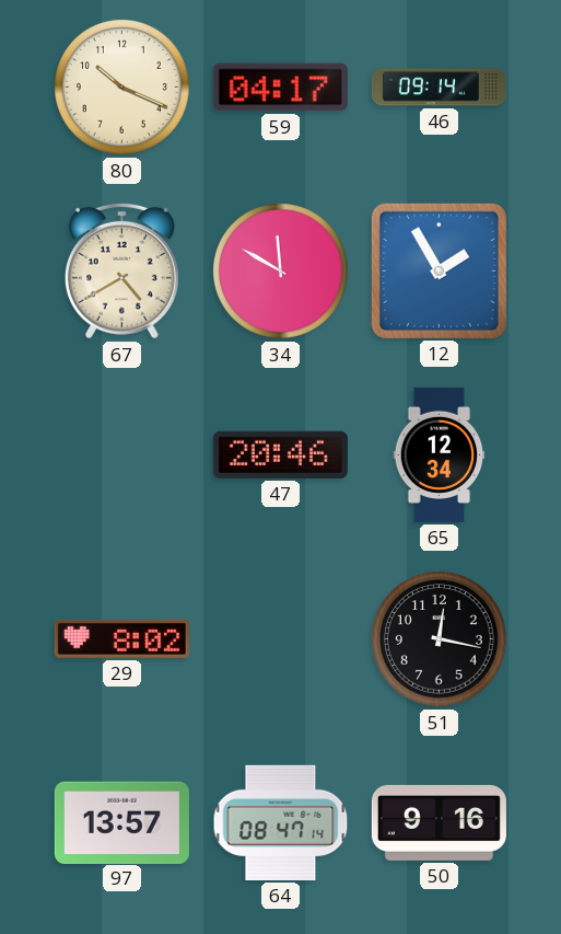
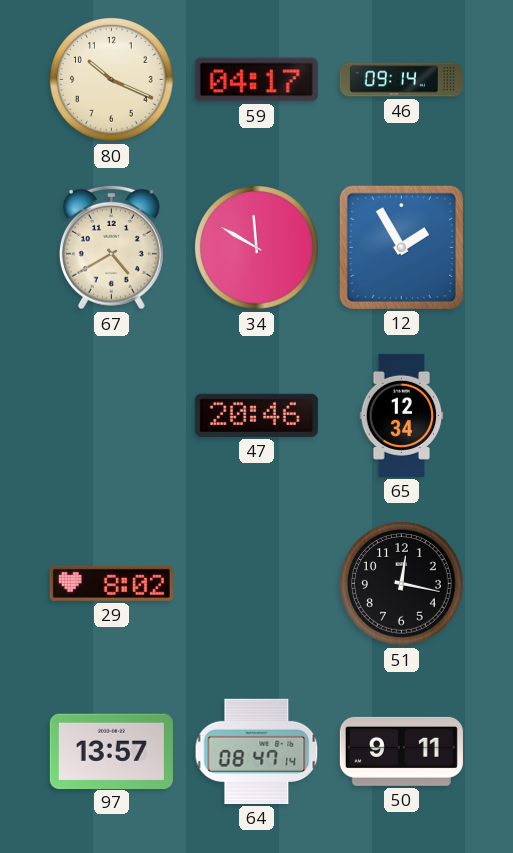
50: 9:16 -> 9:11 (401, 751)
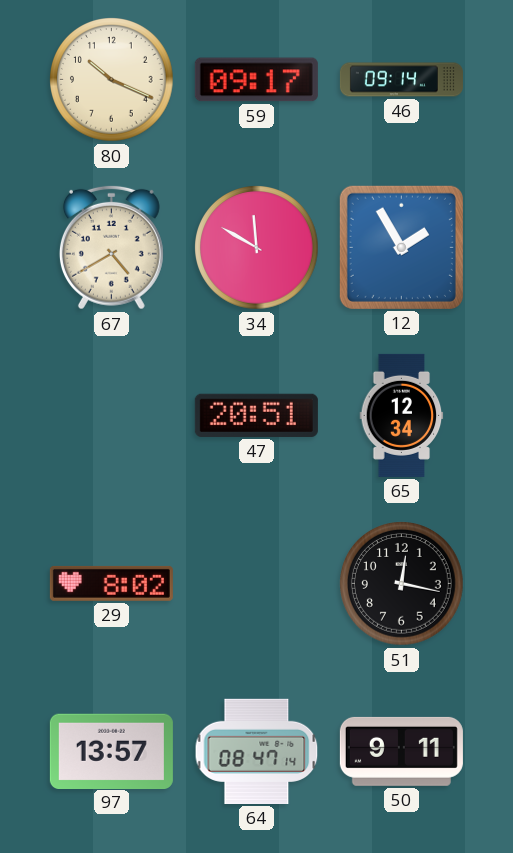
59: 04:17 -> 09:17 (256, 80)
47: 20:46 -> 20:51 (256, 415)
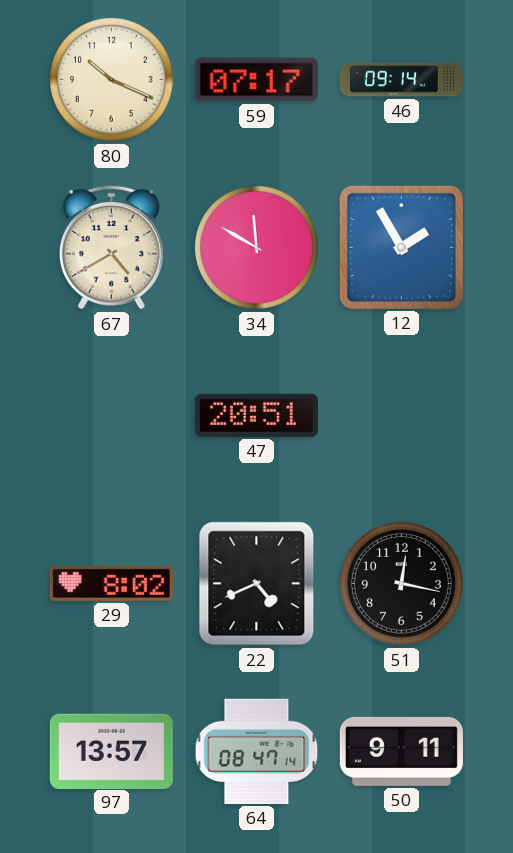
59: 09:17 -> 07:17 (256, 80)
65: 12:34 -> none (402, 415)
22: none -> 4:41 (257, 584)
